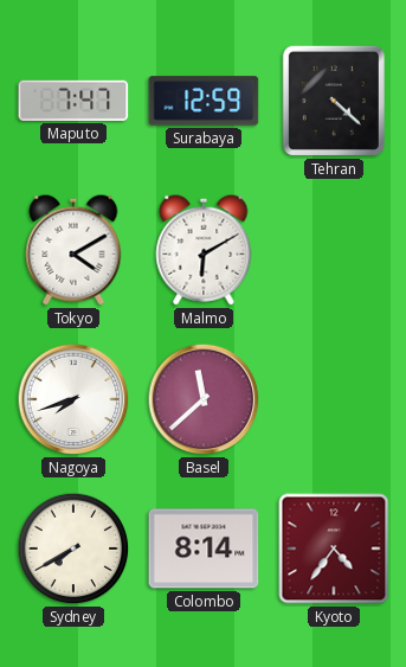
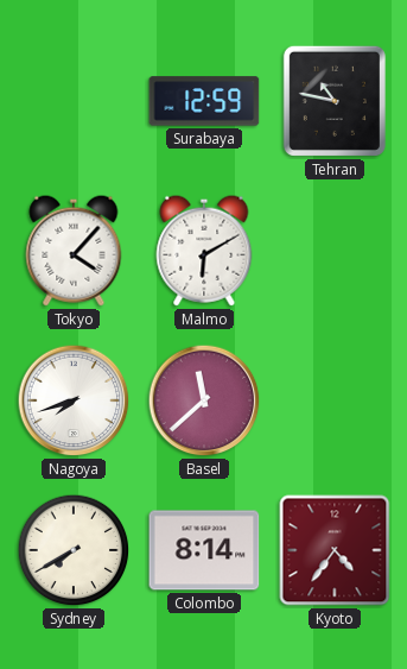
Maputo: 7:47 -> none (73, 101)
Tehran: 4:22 -> 10:47 (335, 101)
Tokyo: 4:10 -> 4:07 (74, 251)
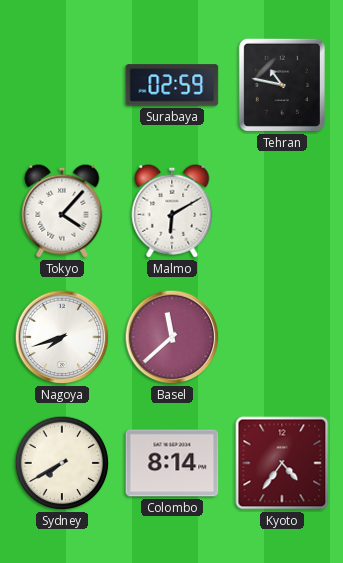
Surabaya: 12:59 -> 02:59 (172, 85)
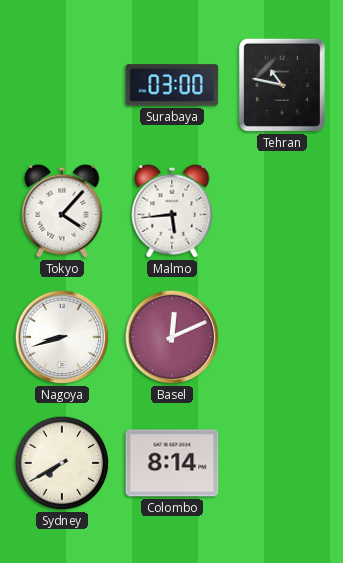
Surabaya: 02:59 -> 03:00 (172, 85)
Malmo: 6:10 -> 5:44 (172, 211)
Nagoya: 7:42 -> 8:42 (62, 337)
Basel: 11:38 -> 12:11 (172, 337)
Kyoto: 4:36 -> none (282, 463)
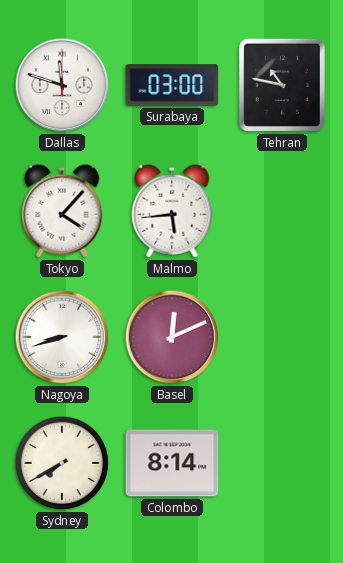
Dallas: none -> 11:48 (62, 85)
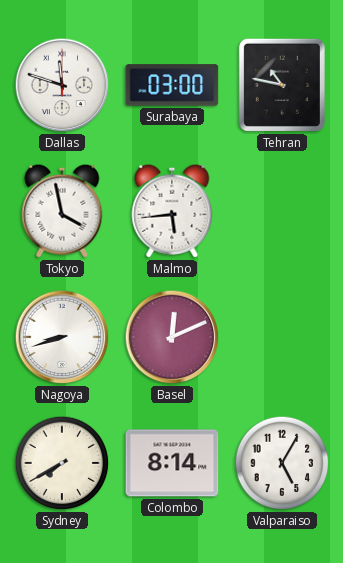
Tokyo: 4:07 -> 3:58 (62, 211)
Valparaiso: none -> 5:05 (282, 463)
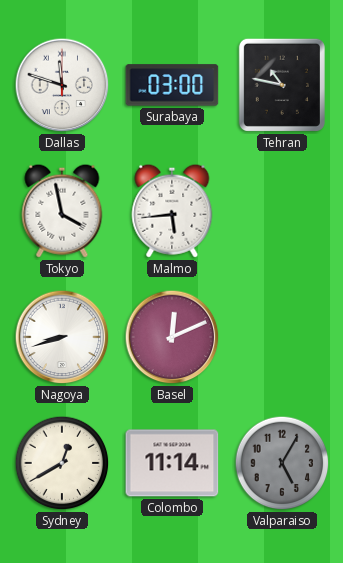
Sydney: 7:40 -> 12:40 (62, 463)
Colombo: 8:14 -> 11:14 (172, 463)
Valparaiso dial: white -> grey (282, 463)
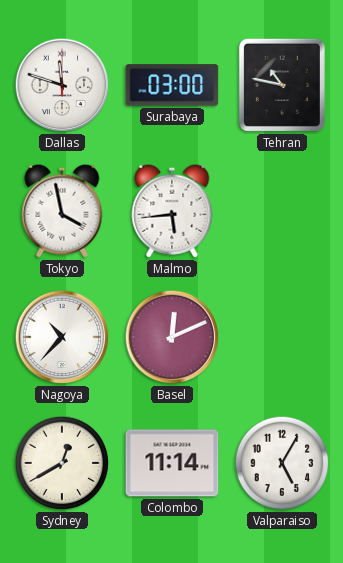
Nagoya: 8:42 -> 10:37 (62, 337)
Valparaiso dial: grey -> white (282, 463)
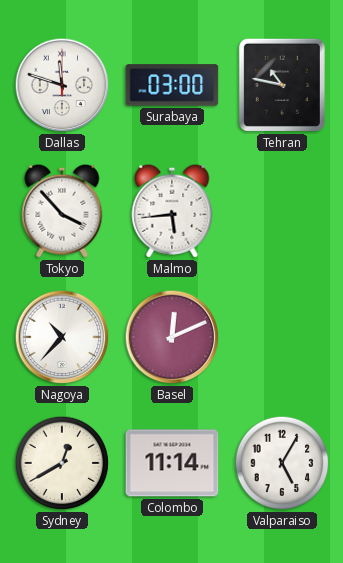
Tokyo: 3:58 -> 3:53 (62, 211)
